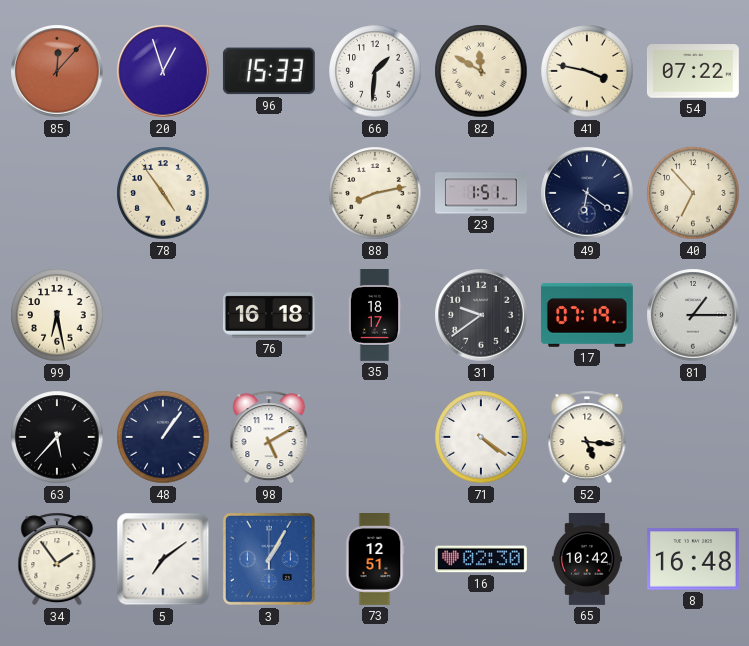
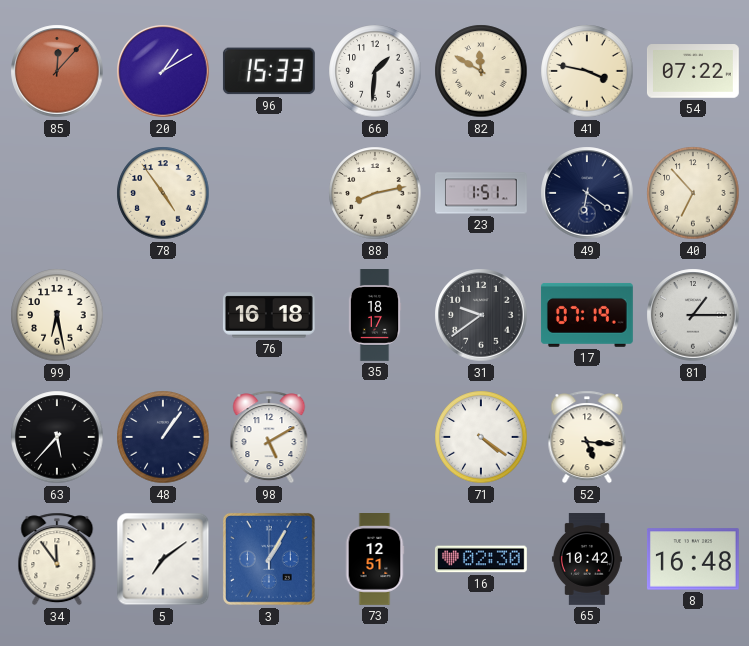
20: 12:57 -> 1:10 (163, 71)
34: 1:54 -> 11:54 (57, 559)
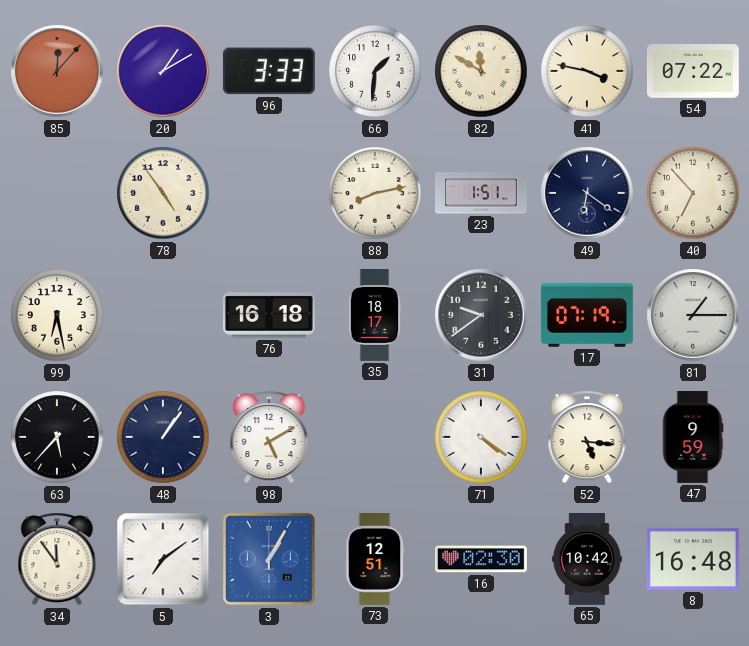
96: 15:33 -> 3:33 (269, 71)
47: none -> 9:59 (693, 438)
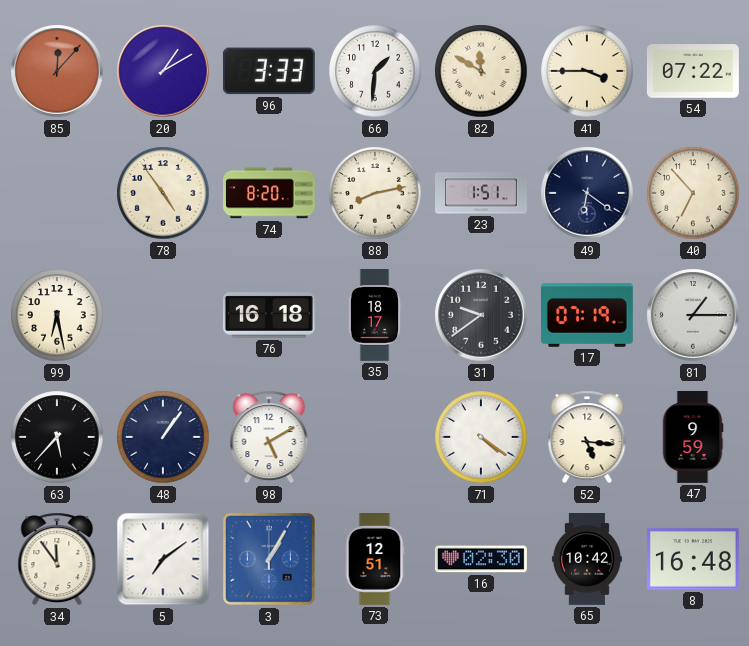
41: 3:47 -> 3:45 (587, 71)
74: none -> 8:20 (270, 193)
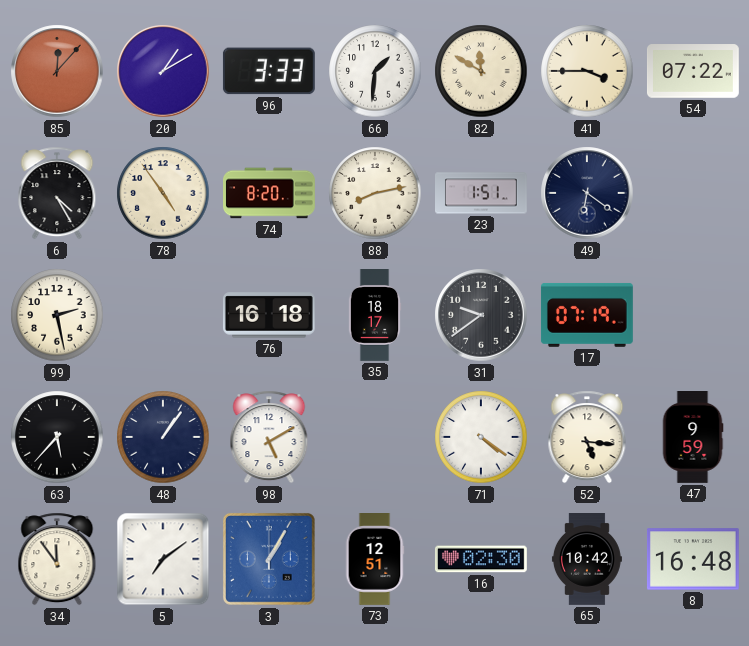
6: none -> 4:25 (57, 193)
40: 6:53 -> none (693, 193)
99: 6:28 -> 2:28 (57, 315)
81: 1:15 -> none (693, 315)
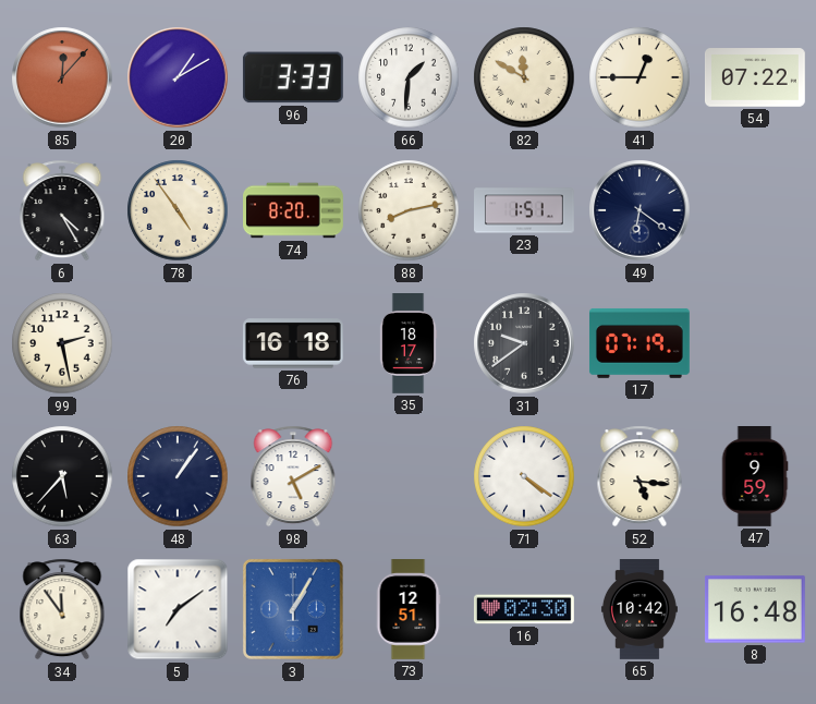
41: 3:45 -> 12:45 (640, 77)
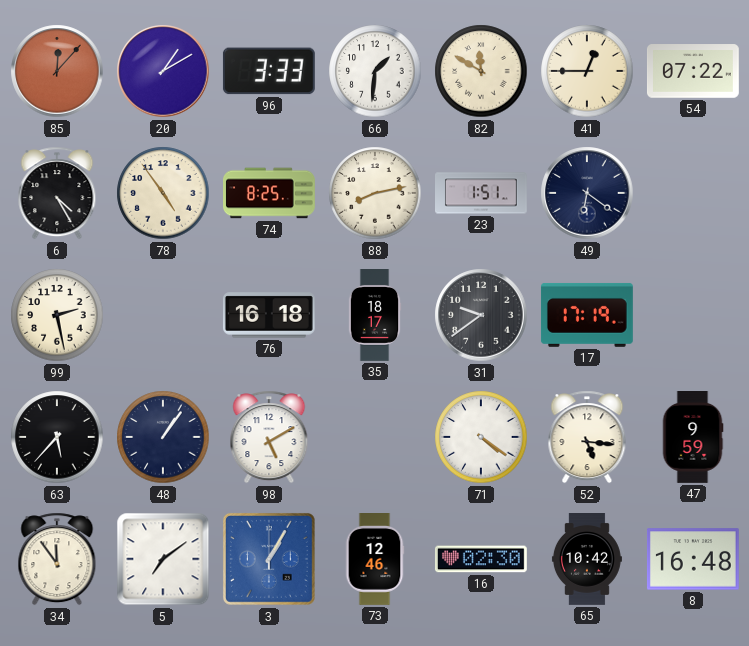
74: 8:20 -> 8:25 (270, 193)
17: 07:19 -> 17:19 (587, 315)
73: 12:51 -> 12:46 (375, 560)
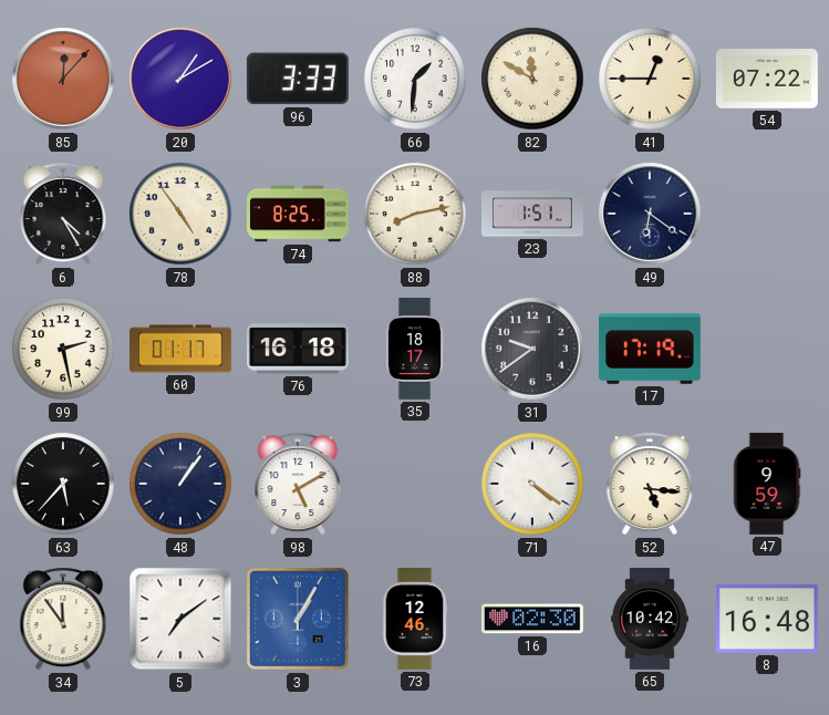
60: none -> 01:17 (182, 349)
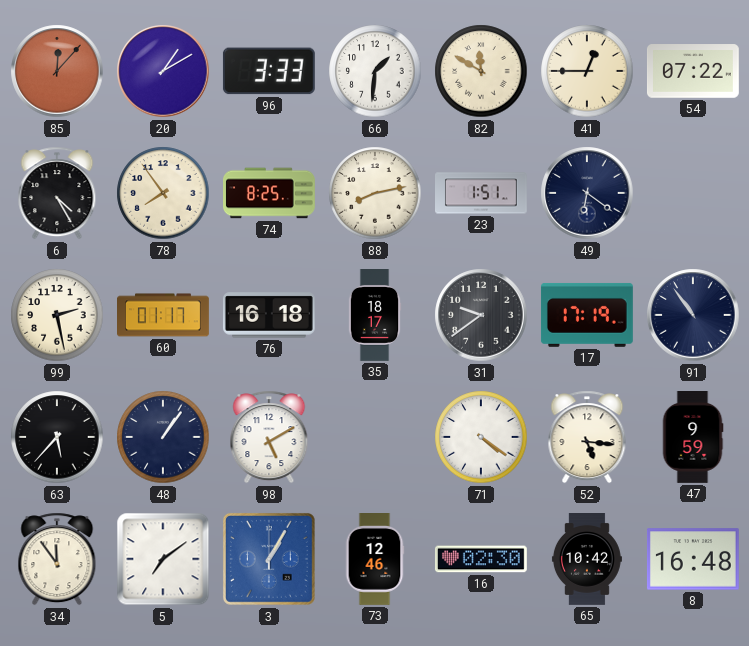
78: 4:54 -> 7:54 (163, 193)
91: none -> 10:54 (693, 315)
